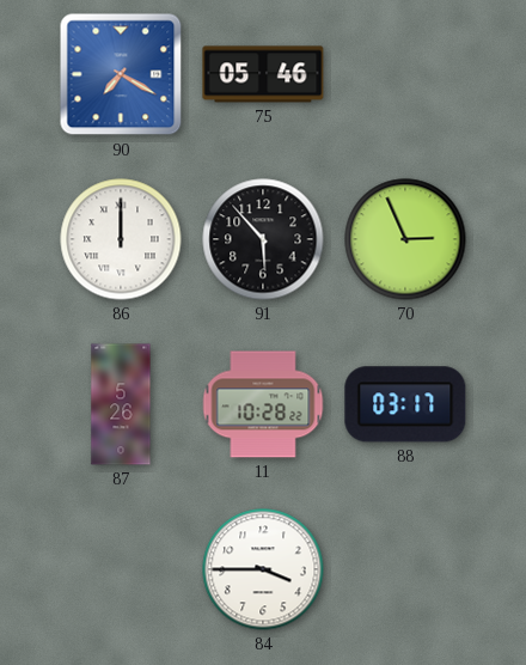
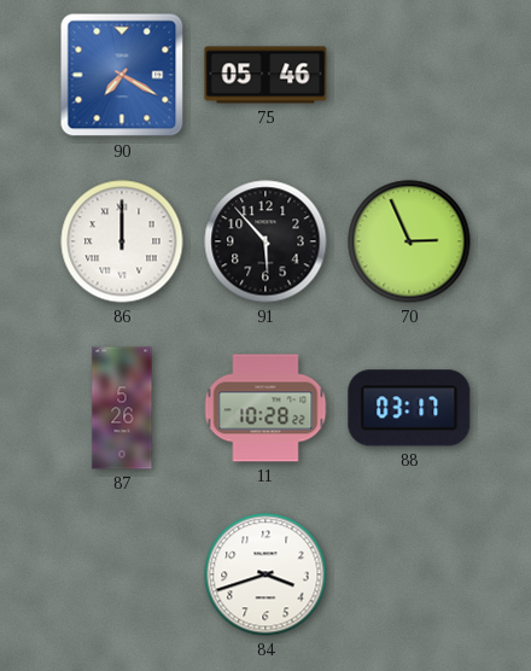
84: 3:45 -> 3:42 (265, 574)
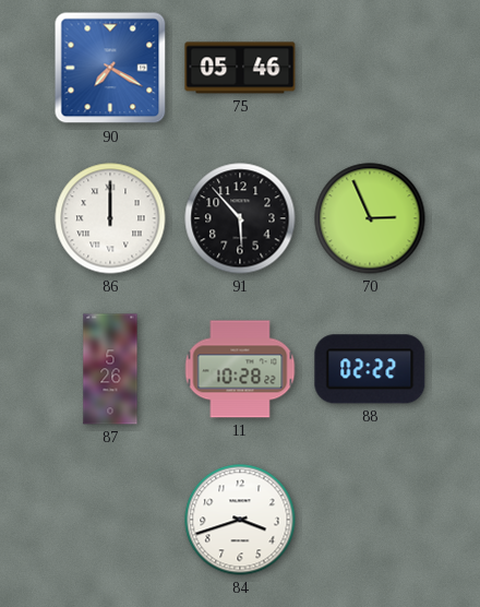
88: 03:17 -> 02:22 (370, 369)
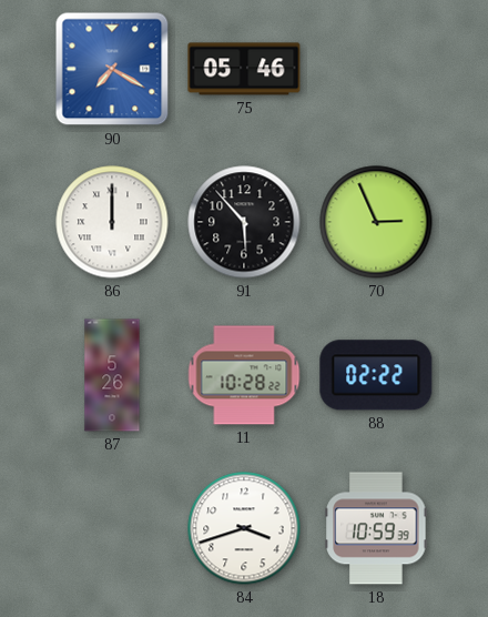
18: none -> 10:59 (376, 528)
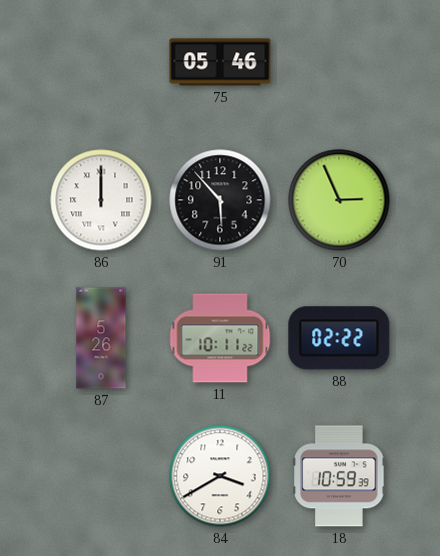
90: 7:20 -> none (112, 69)
11: 10:28 -> 10:11 (220, 338)
84: 3:42 -> 3:40 (220, 476)
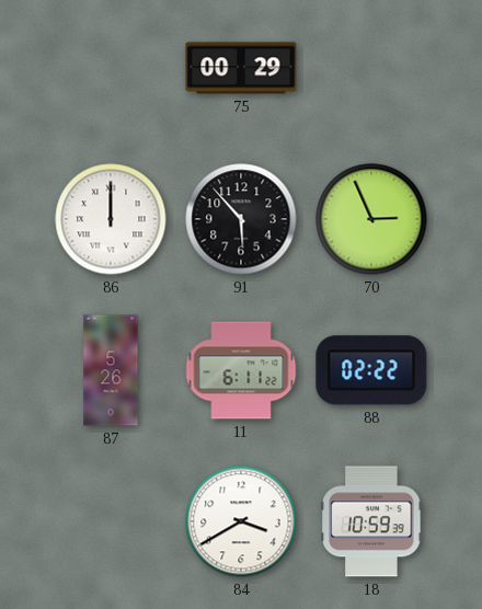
75: 05:46 -> 00:29 (241, 68)
11: 10:11 -> 6:11 (241, 370)
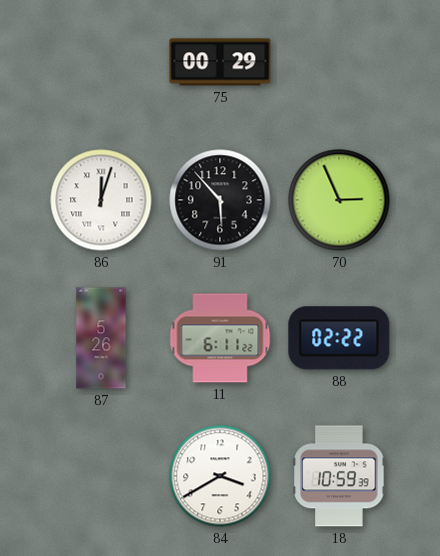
86: 12:00 -> 12:03 (101, 200)
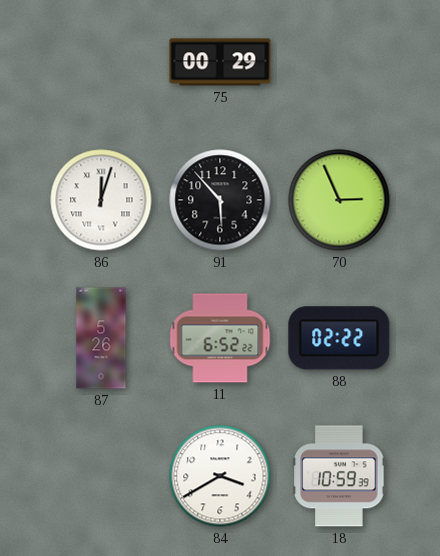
11: 6:11 -> 6:52 (220, 338)
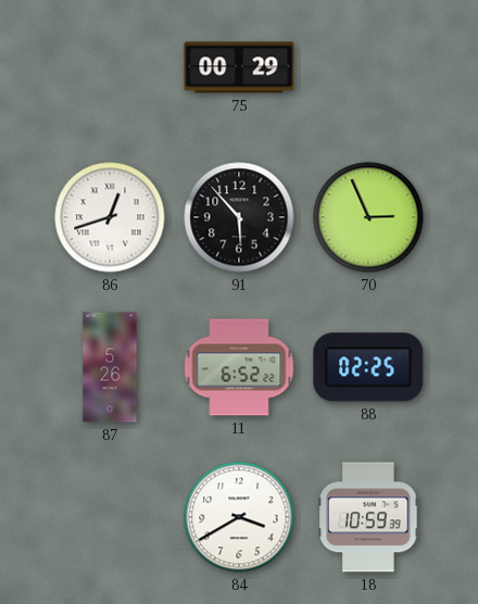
86: 12:03 -> 12:42 (110, 217)
88: 02:22 -> 02:25 (368, 367)
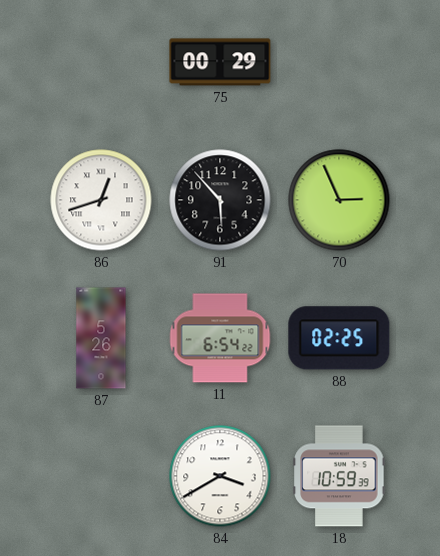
11: 6:52 -> 6:54 (220, 338)
